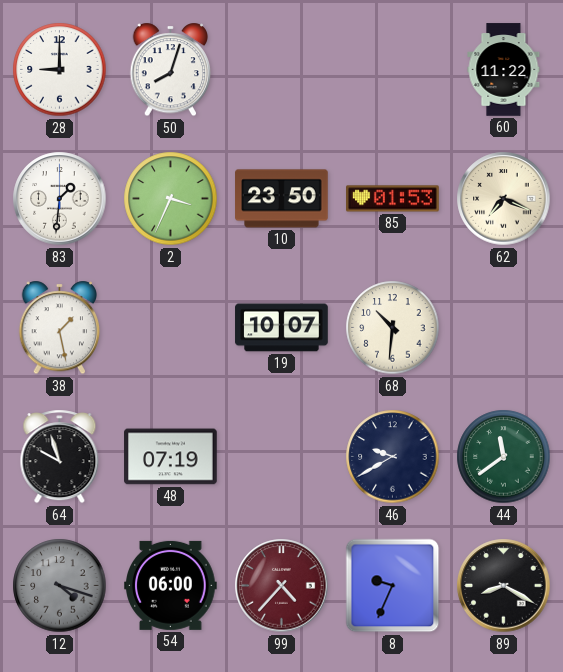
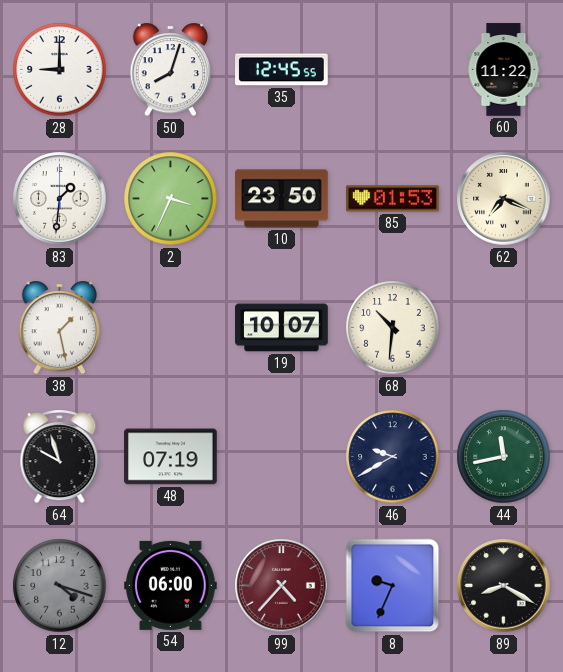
35: none -> 12:45 (282, 70)
44: 11:39 -> 11:43 (504, 457)
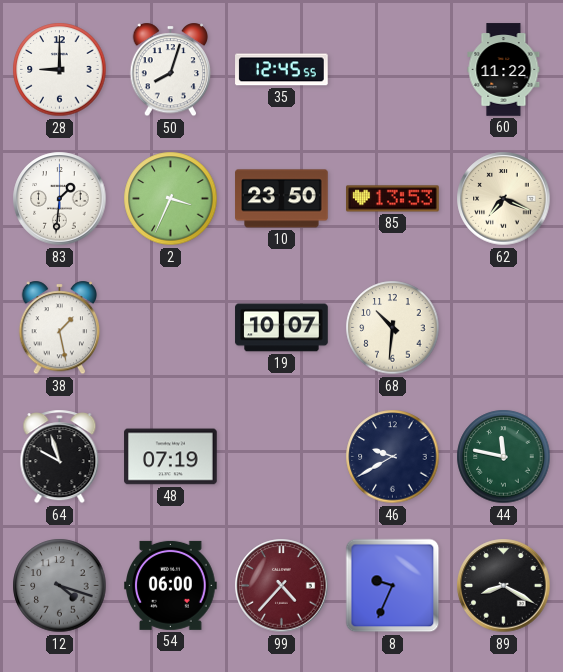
85: 01:53 -> 13:53 (393, 199)
44: 11:43 -> 11:47 (504, 457)
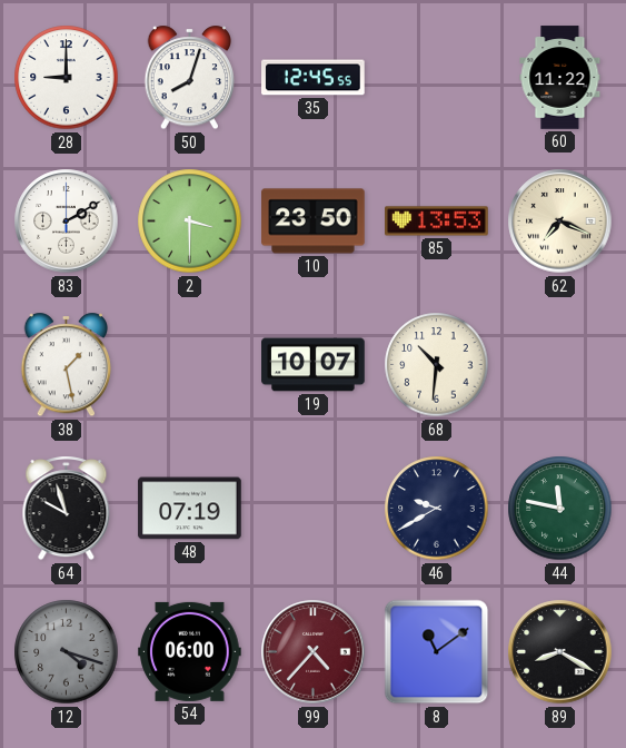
83: 1:31 -> 2:10 (67, 222)
2: 3:34 -> 3:30 (190, 222)
8: 9:34 -> 11:09 (437, 652)
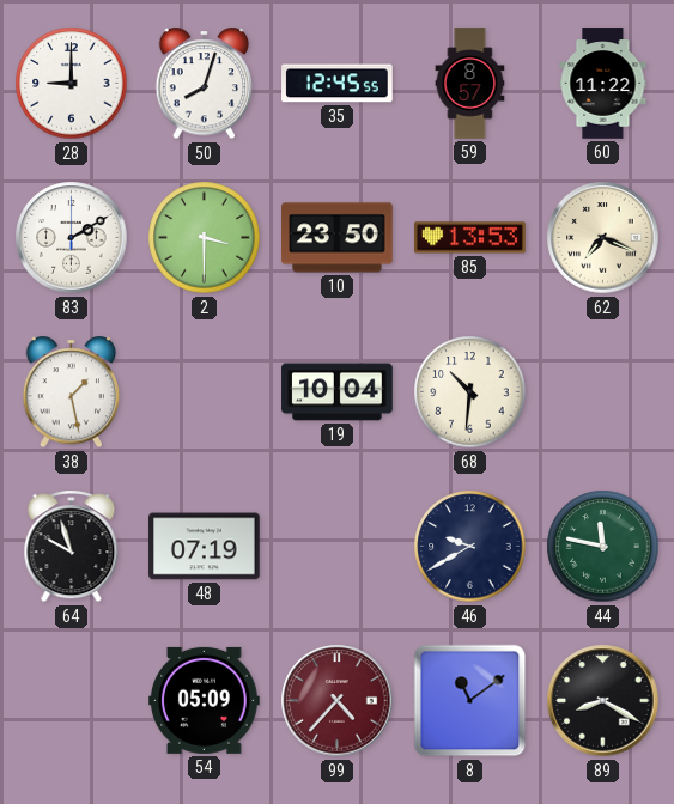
59: none -> 8:57 (470, 84)
19: 10:07 -> 10:04 (338, 392)
12: 4:18 -> none (67, 652)
54: 06:00 -> 05:09 (205, 700)
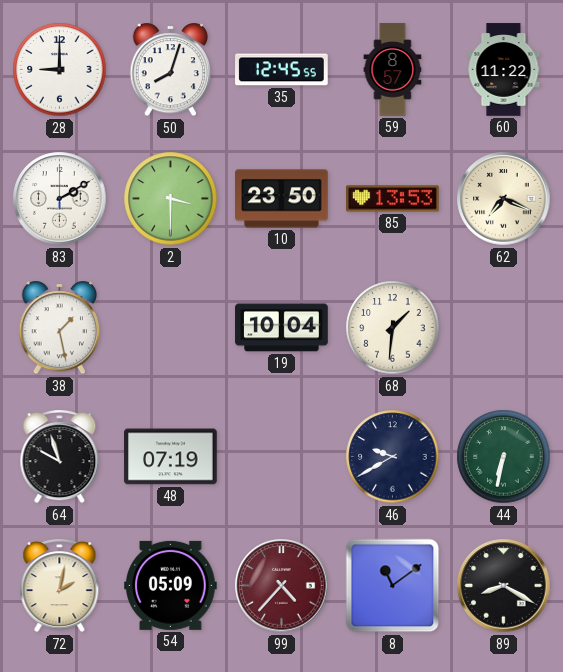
68: 10:31 -> 1:31 (393, 328)
44: 11:47 -> 6:32 (504, 457)
72: none -> 2:02 (60, 586)
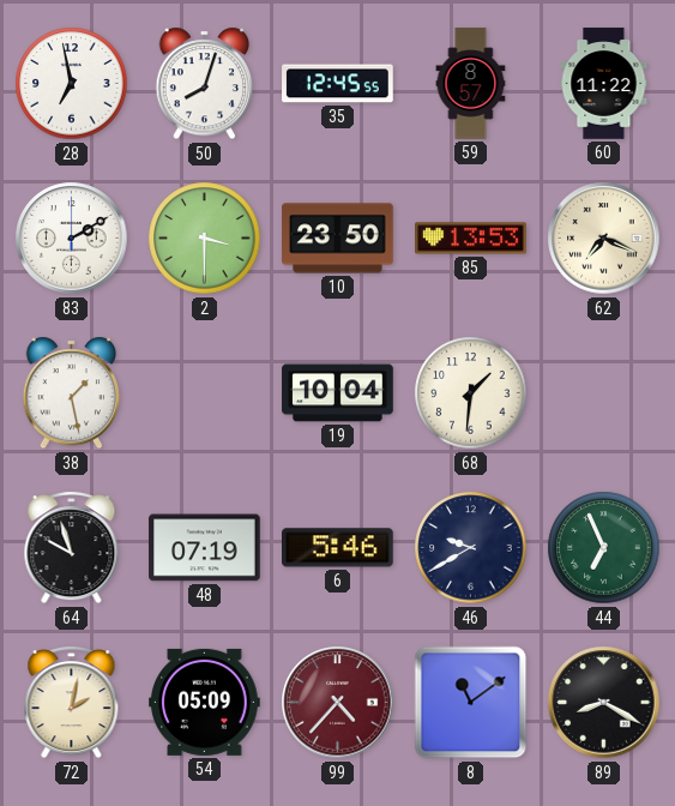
28: 9:00 -> 6:58 (72, 84)
6: none -> 5:46 (338, 548)
44: 6:32 -> 6:56 (604, 548)
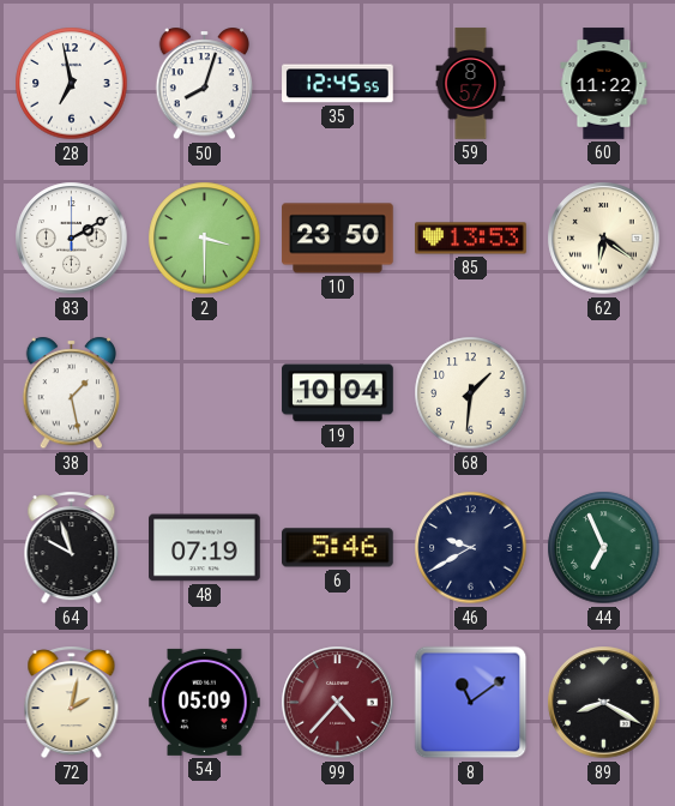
62: 7:19 -> 6:21 (604, 239)
